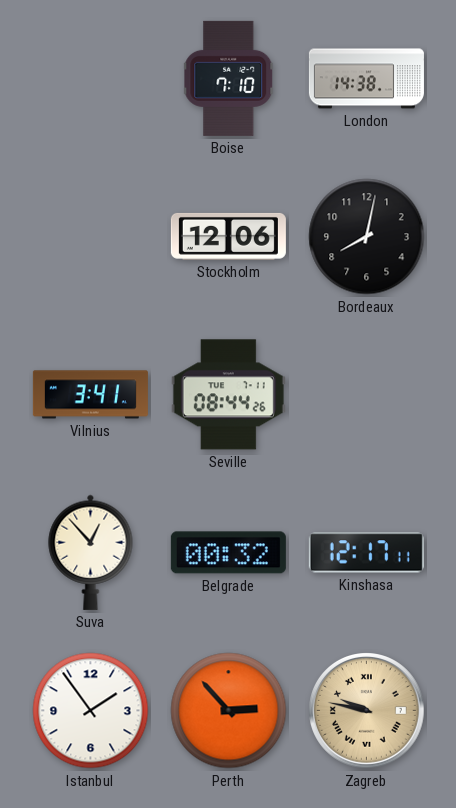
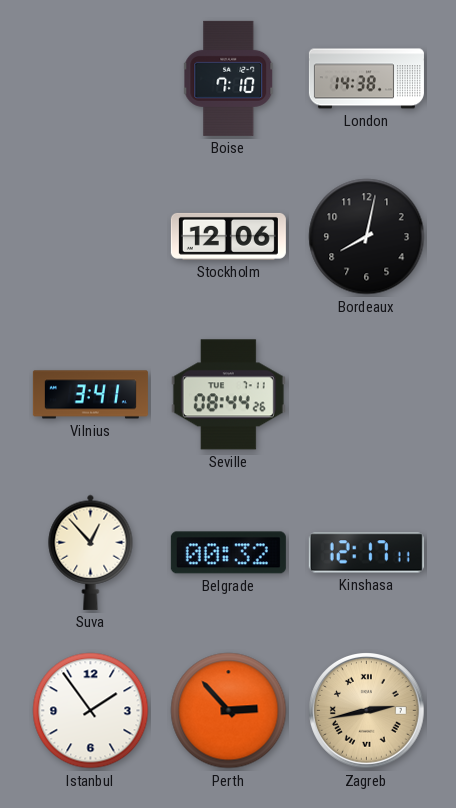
Zagreb: 9:47 -> 2:43 (367, 711)
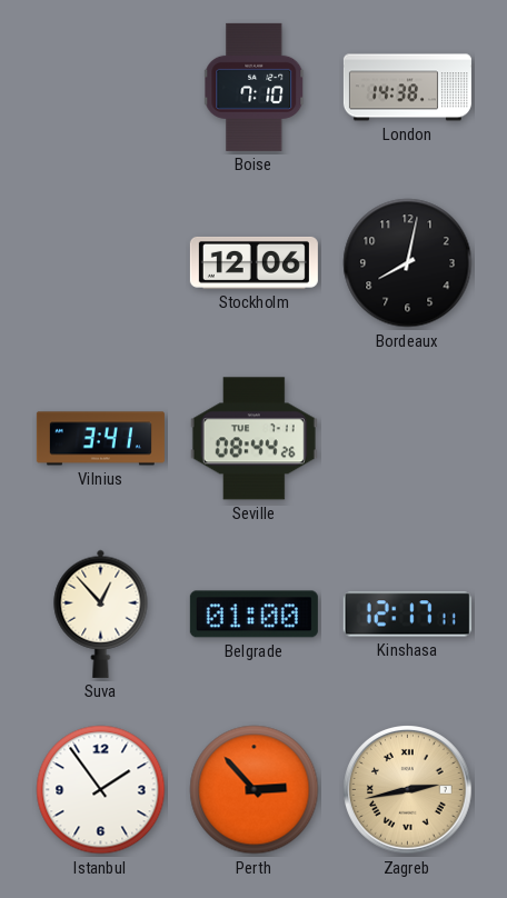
Belgrade: 00:32 -> 01:00 (254, 615)
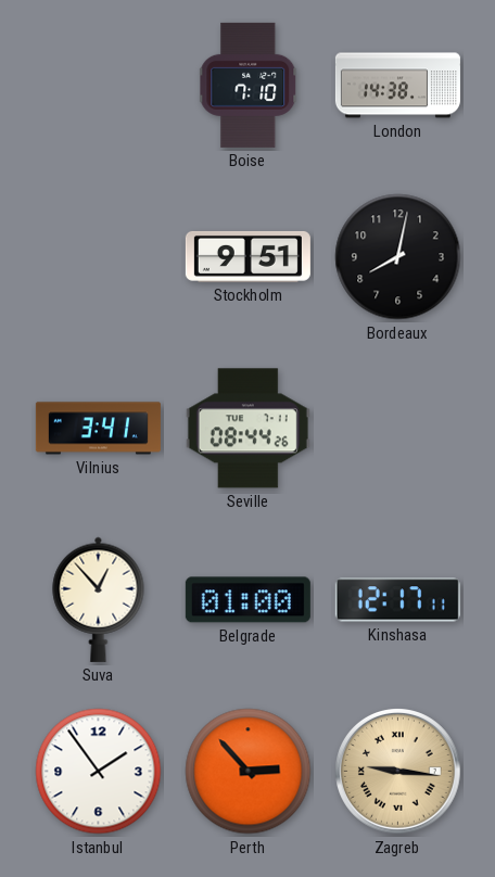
Stockholm: 12:06 -> 9:51 (247, 256)
Zagreb: 2:43 -> 9:16 (398, 772)
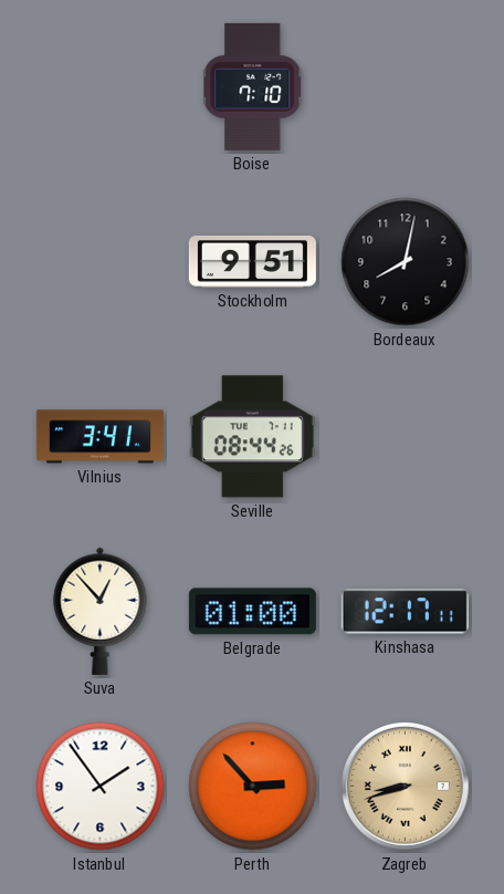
London: 14:38 -> none (397, 86)
Zagreb: 9:16 -> 8:42 (406, 787)
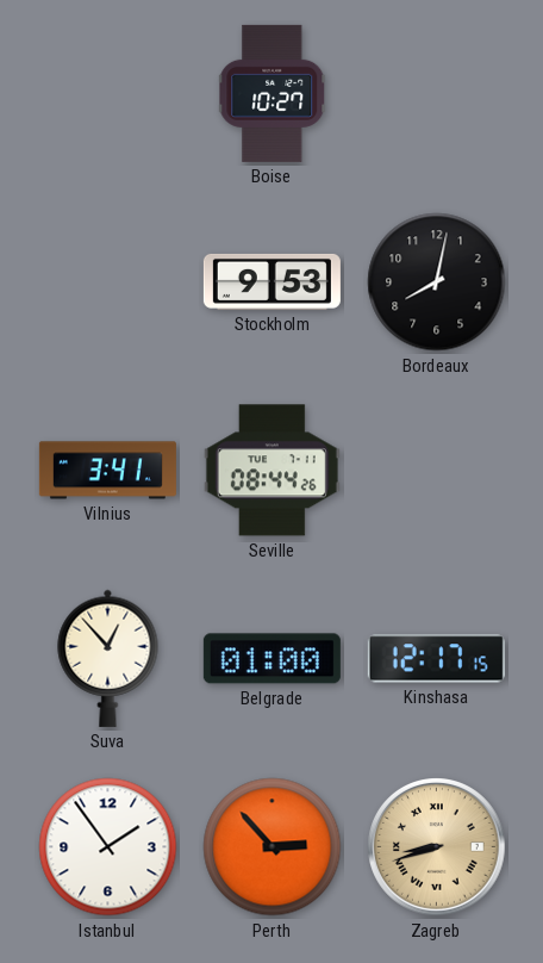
Boise: 7:10 -> 10:27 (273, 93)
Stockholm: 9:51 -> 9:53 (271, 281)
Kinshasa: 12:17:11 -> 12:17:15 (436, 659)
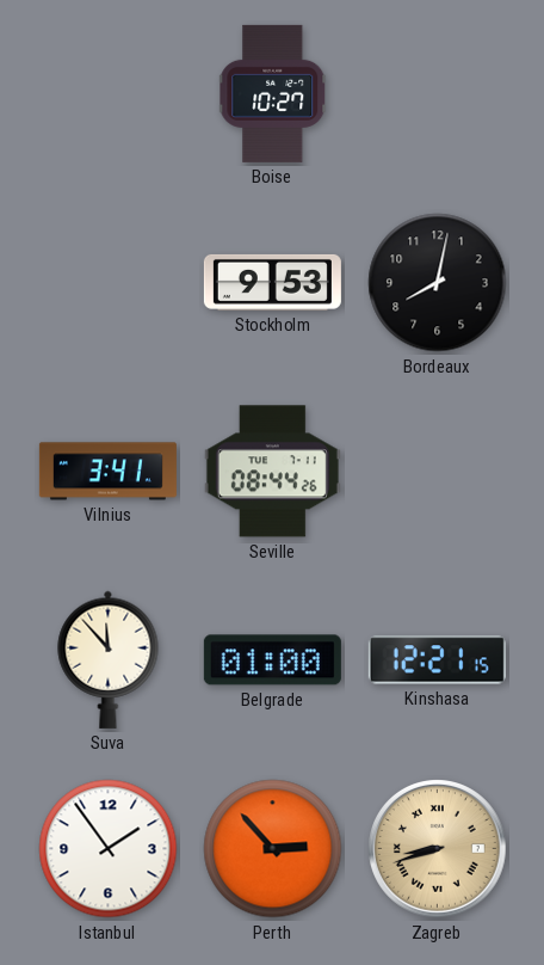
Suva: 12:53 -> 11:53 (109, 659)
Kinshasa: 12:17 -> 12:21 (437, 660)
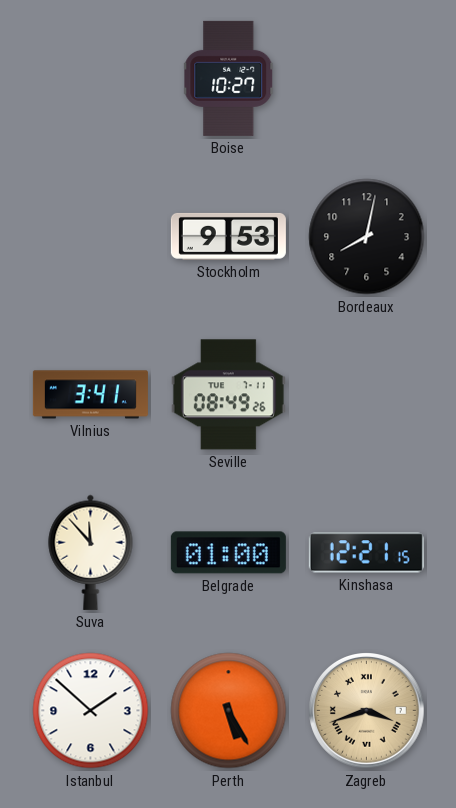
Seville: 08:44 -> 08:49 (228, 395)
Istanbul: 1:54 -> 1:52 (91, 711)
Perth: 2:53 -> 5:25 (229, 711)
Zagreb: 8:42 -> 3:42 (367, 711)
